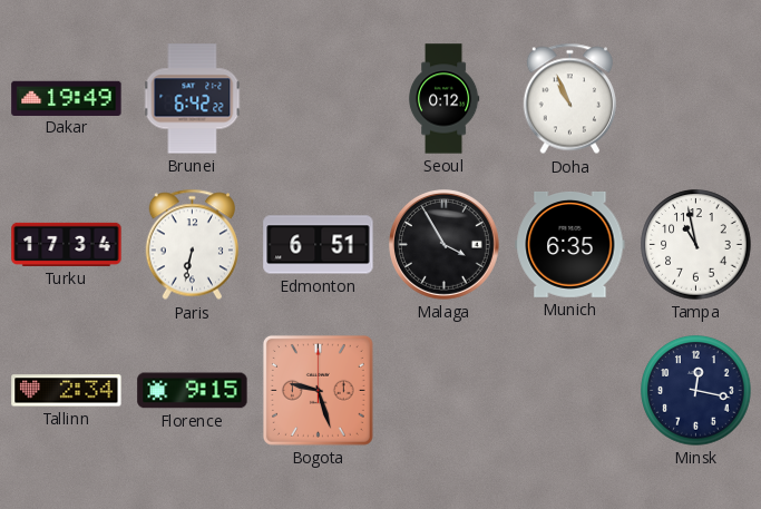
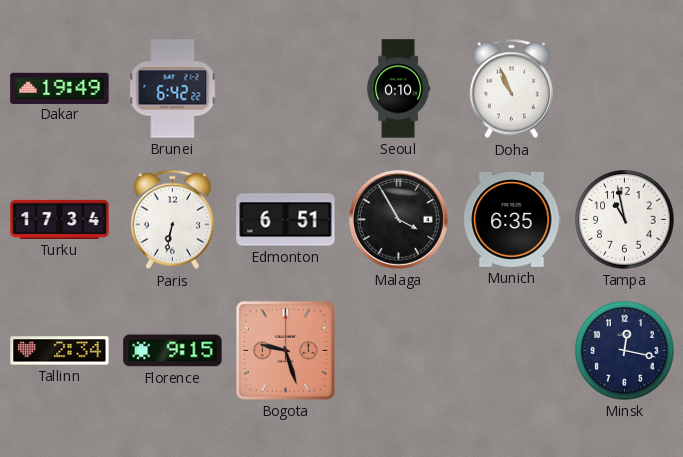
Seoul: 0:12 -> 0:10 (398, 89)
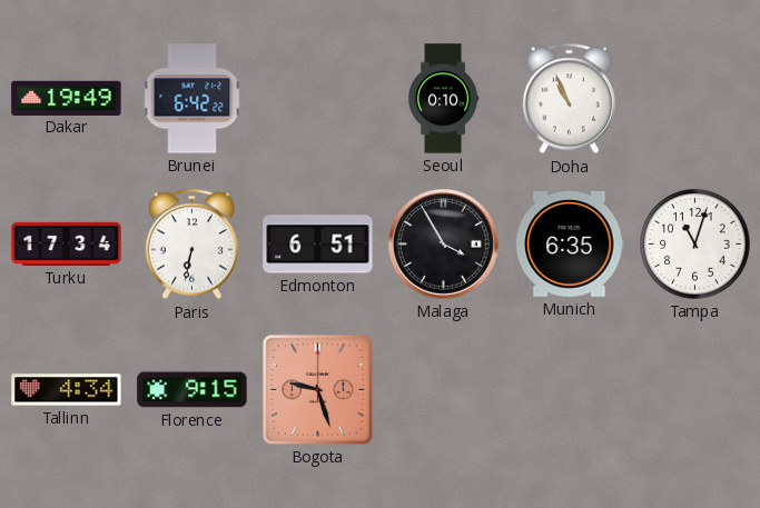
Tampa: 10:58 -> 11:03 (695, 245)
Tallinn: 2:34 -> 4:34 (67, 390)
Minsk: 12:17 -> none (625, 351)
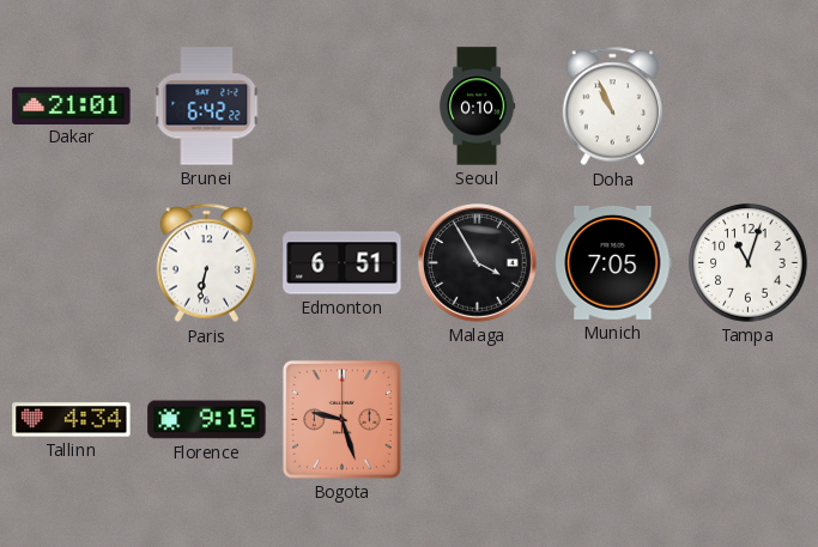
Dakar: 19:49 -> 21:01 (72, 105)
Turku: 17:34 -> none (67, 243)
Munich: 6:35 -> 7:05 (613, 262)
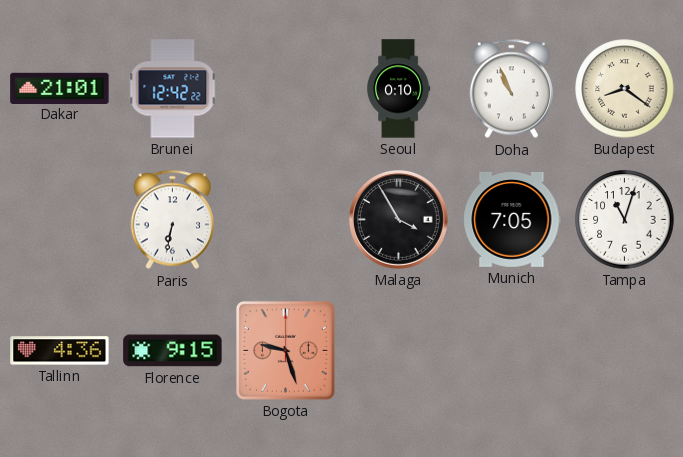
Brunei: 6:42 -> 12:42 (173, 89)
Budapest: none -> 8:21 (625, 89)
Edmonton: 6:51 -> none (343, 263)
Tallinn: 4:34 -> 4:36 (60, 351)
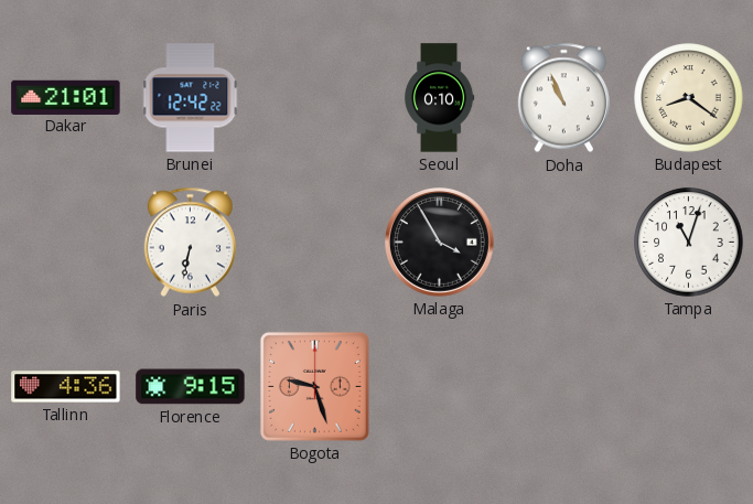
Munich: 7:05 -> none (512, 219)
